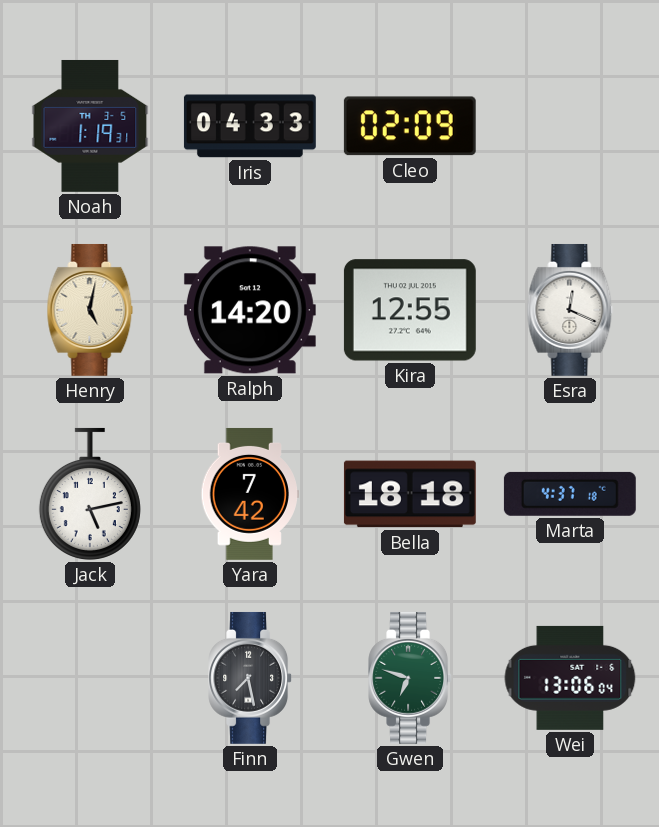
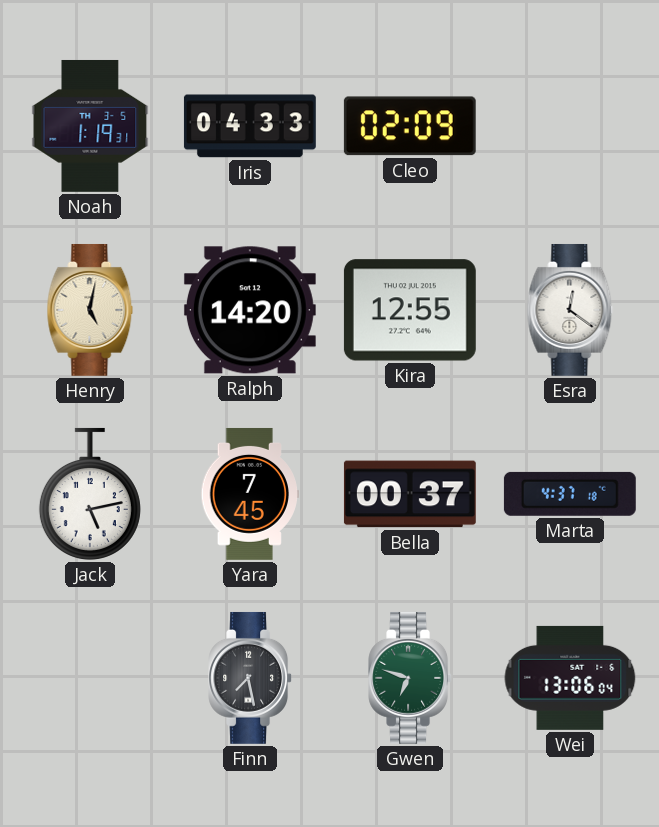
Esra: 12:19 -> 12:21 (570, 310)
Yara: 7:42 -> 7:45 (249, 494)
Bella: 18:18 -> 00:37 (410, 494)
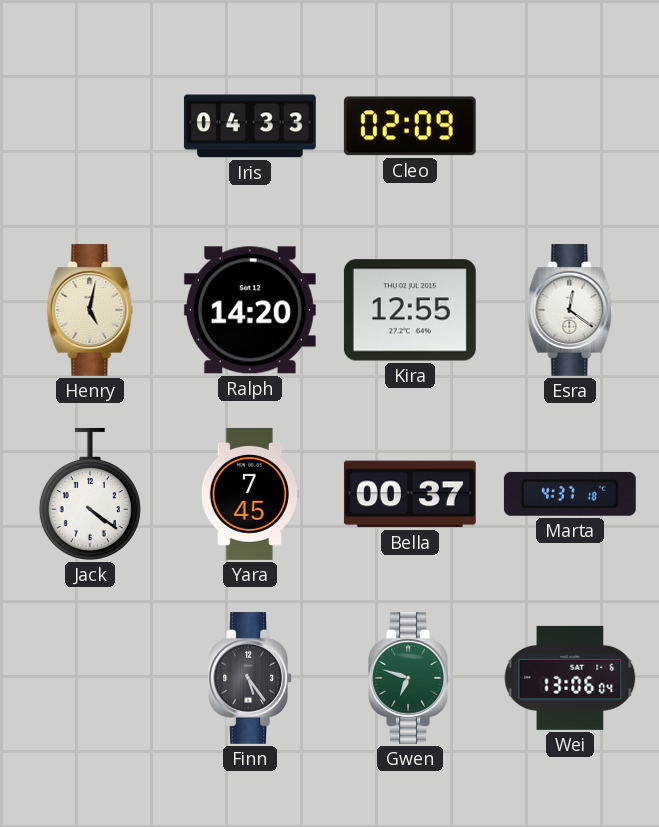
Noah: 1:19 -> none (90, 126)
Jack: 5:13 -> 4:21 (90, 494)
Finn: 7:28 -> 5:24 (250, 678)
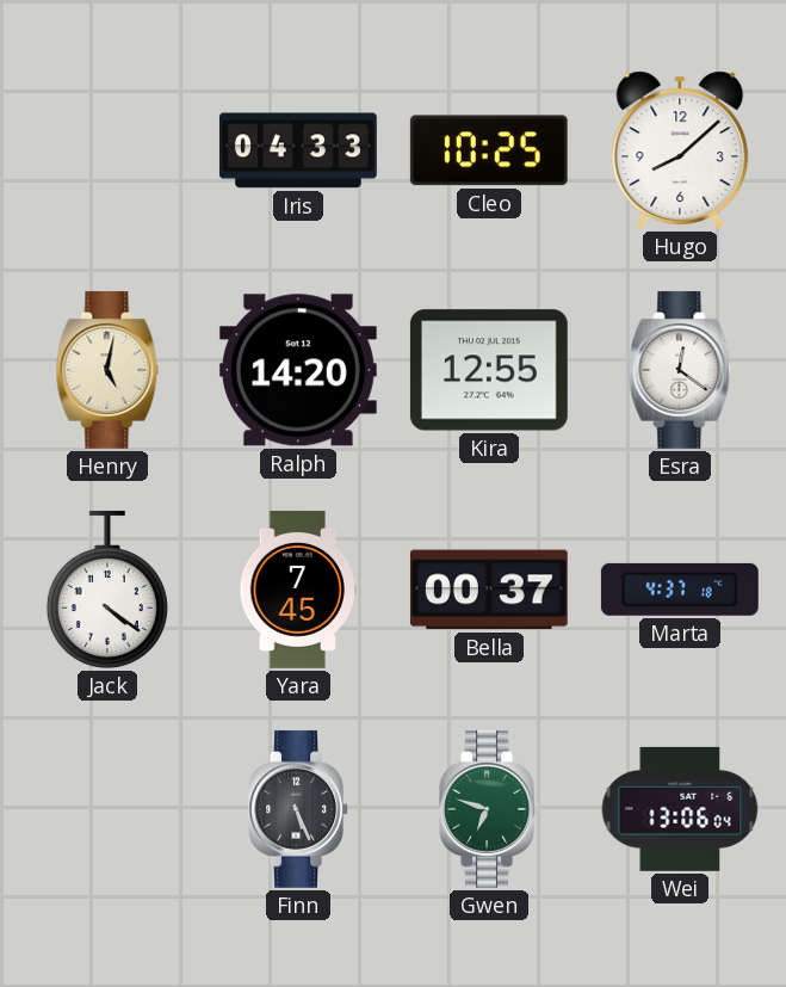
Cleo: 02:09 -> 10:25 (489, 150)
Hugo: none -> 8:08 (680, 150)
Finn: 5:24 -> 5:26 (298, 809)
